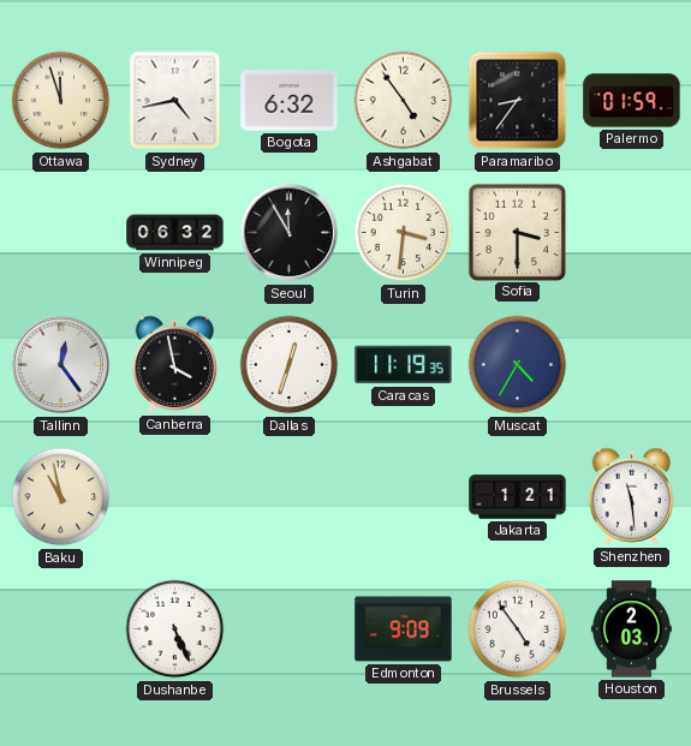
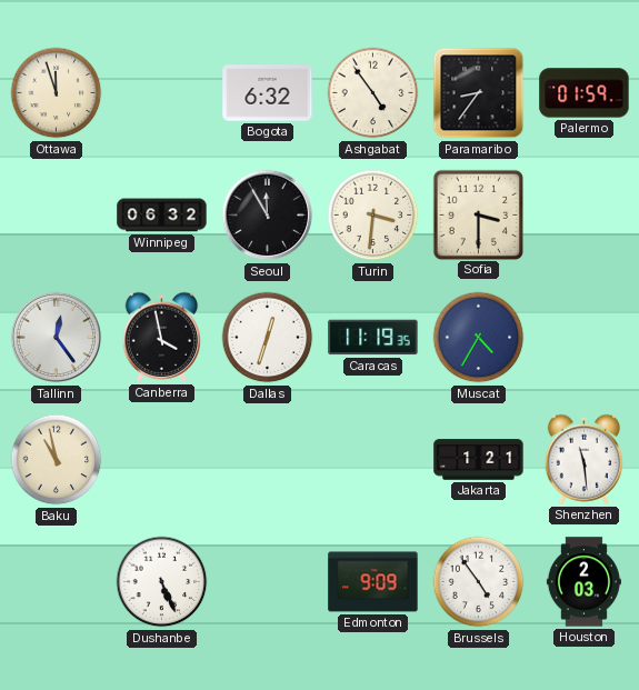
Sydney: 4:43 -> none (175, 101)
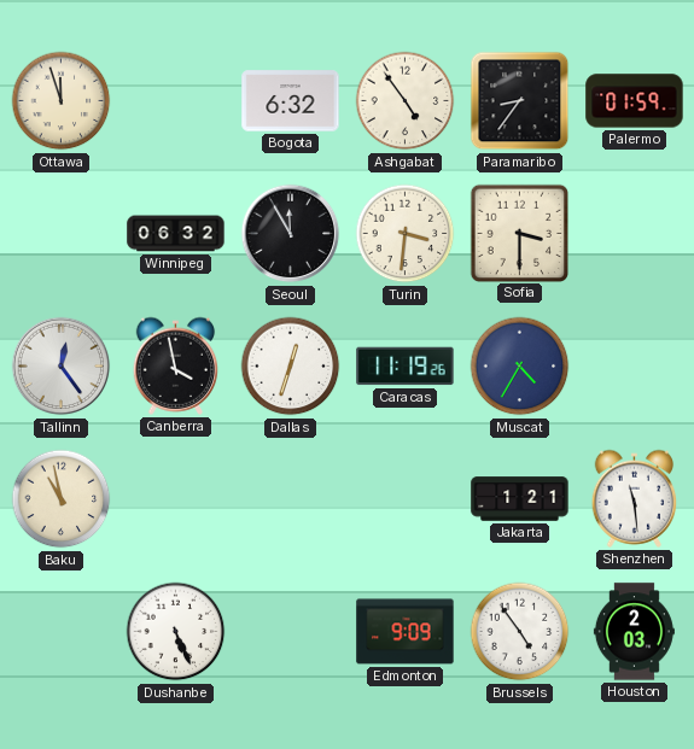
Caracas: 11:19:35 -> 11:19:26 (406, 367)
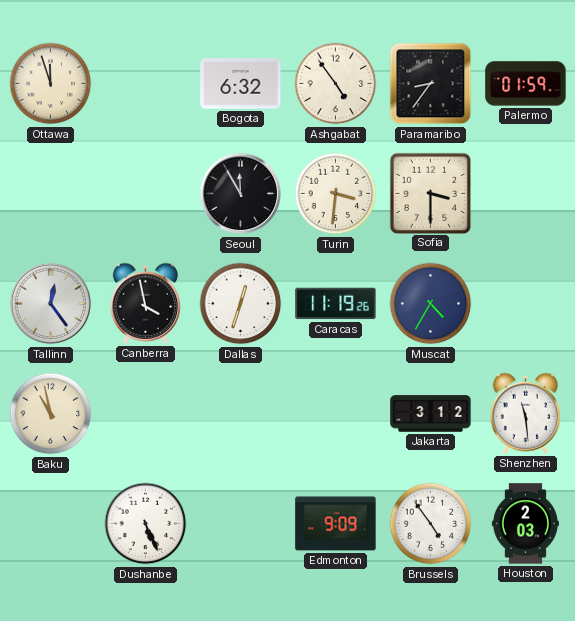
Winnipeg: 06:32 -> none (176, 234)
Jakarta: 1:21 -> 3:12 (431, 414)
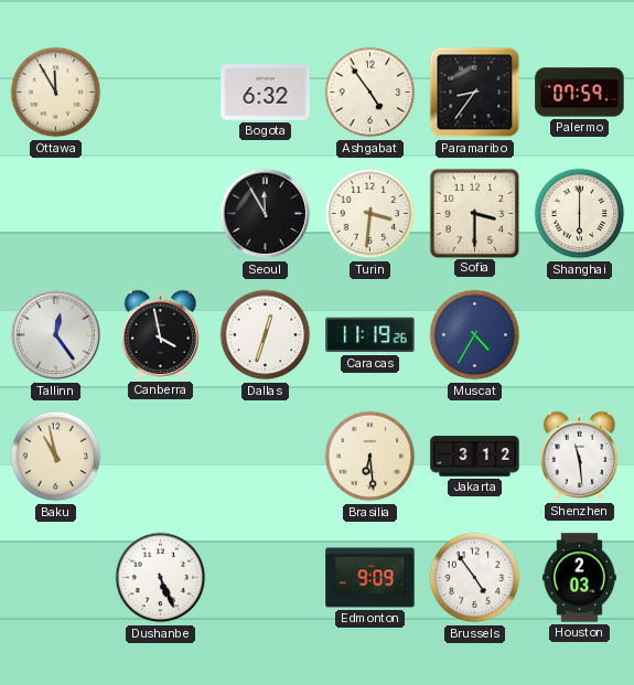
Ottawa: 11:57 -> 11:55 (56, 93)
Palermo: 01:59 -> 07:59 (580, 93)
Shanghai: none -> 6:00 (580, 214)
Brasilia: none -> 6:29 (370, 457)
